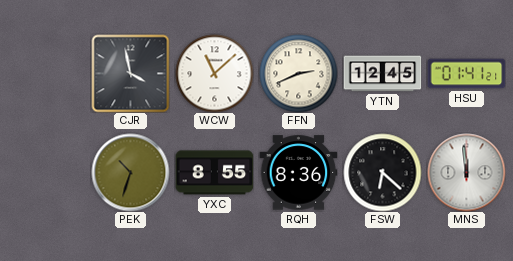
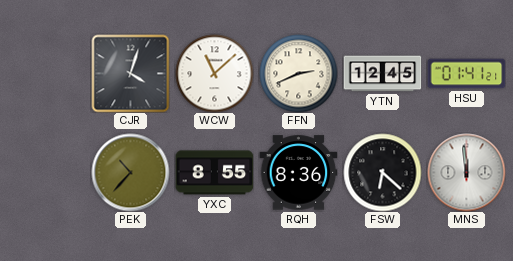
CJR: 3:58 -> 4:03 (130, 73)
PEK: 10:33 -> 10:37 (130, 172)
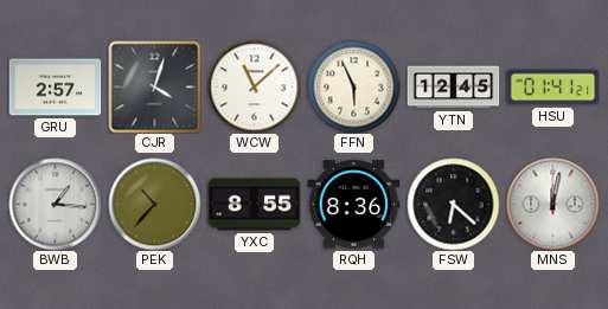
GRU: none -> 2:57 (55, 88)
FFN: 2:41 -> 5:56 (353, 86)
BWB: none -> 1:16 (55, 204)
MNS: 11:59 -> 12:02 (552, 204)
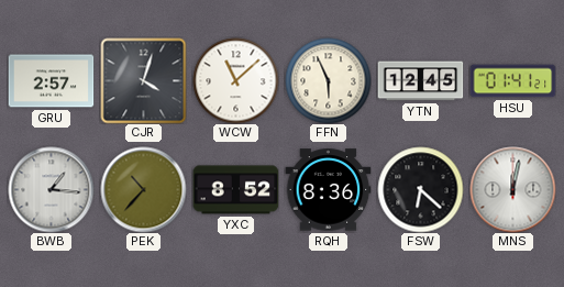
YXC: 8:55 -> 8:52 (235, 190)
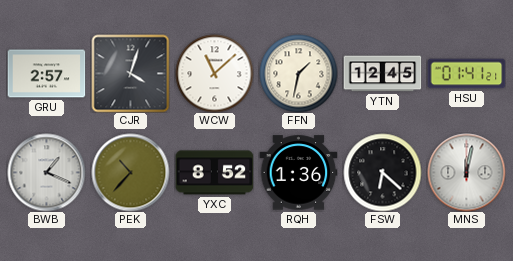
FFN: 5:56 -> 1:32 (298, 73)
BWB: 1:16 -> 1:19 (46, 172)
RQH: 8:36 -> 1:36 (298, 173)
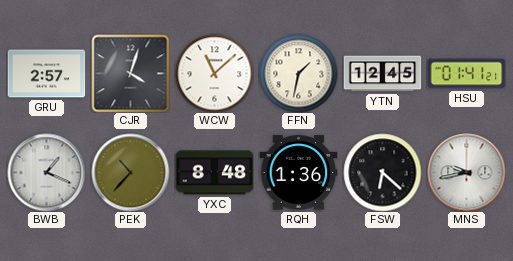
YXC: 8:52 -> 8:48 (214, 173)
MNS: 12:02 -> 9:43 (466, 172)
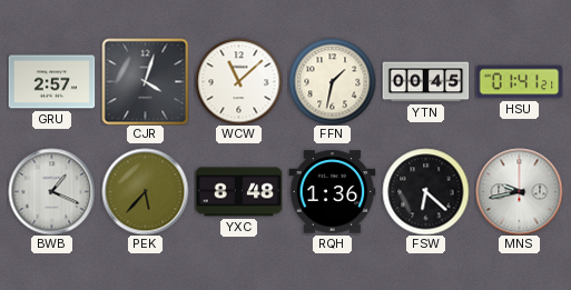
YTN: 12:45 -> 00:45 (425, 82)
PEK: 10:37 -> 5:37 (145, 191)
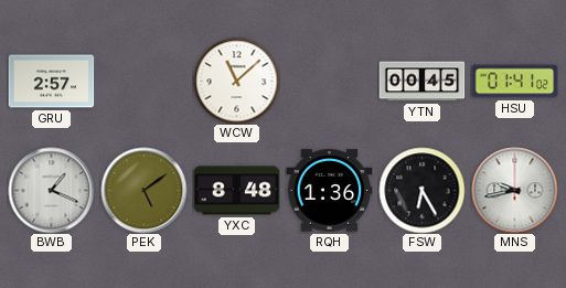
CJR: 4:03 -> none (145, 81)
FFN: 1:32 -> none (332, 81)
HSU: 01:41:21 -> 01:41:02 (514, 82)
PEK: 5:37 -> 5:09 (143, 190)
FSW: 6:22 -> 6:25 (421, 190)
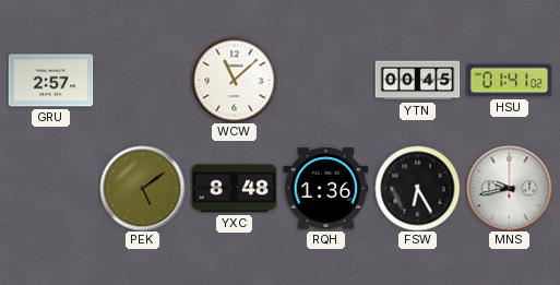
BWB: 1:19 -> none (51, 190)
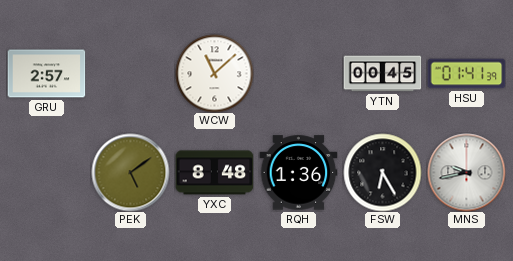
HSU: 01:41:02 -> 01:41:39 (466, 74)
